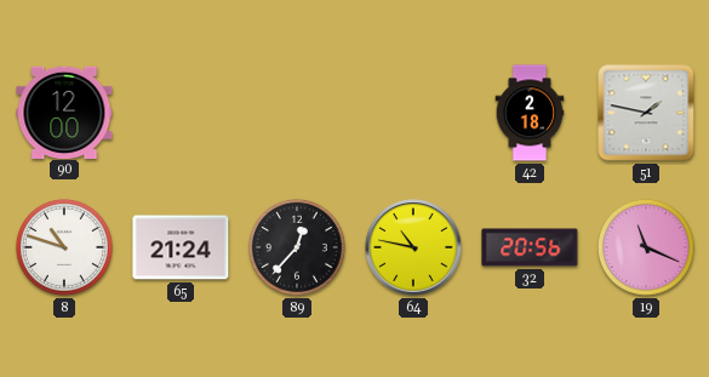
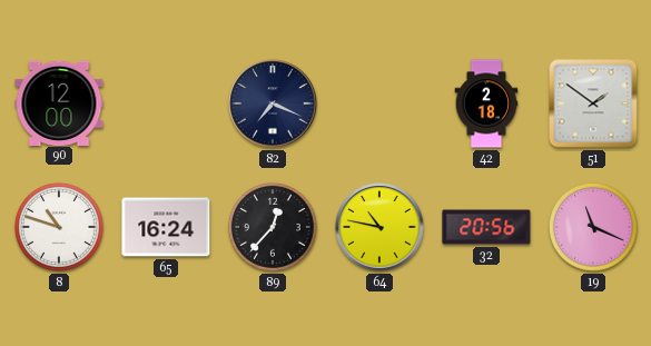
82: none -> 7:19 (273, 103)
51: 1:47 -> 1:51 (593, 103)
65: 21:24 -> 16:24 (166, 227)
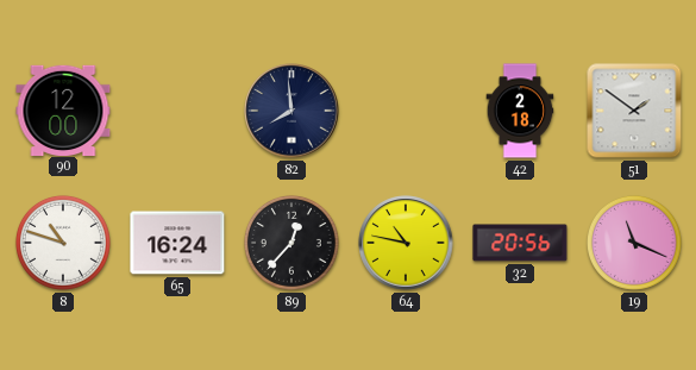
82: 7:19 -> 7:59 (291, 111)
